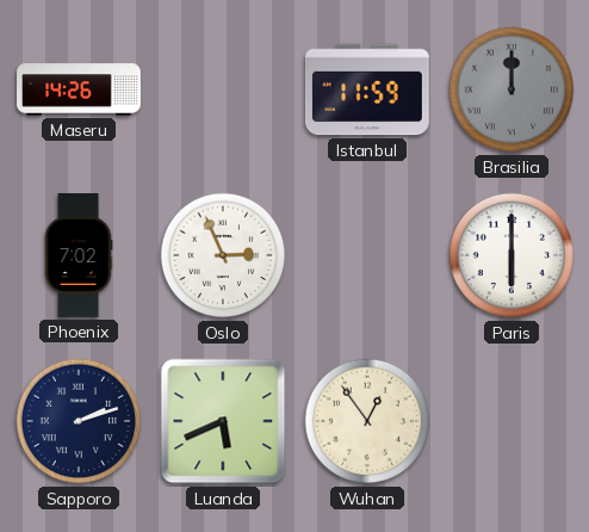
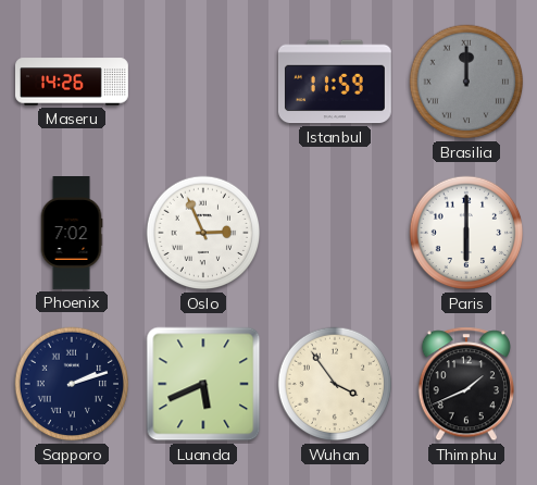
Wuhan: 12:54 -> 3:54 (335, 384)
Thimphu: none -> 1:41 (466, 384)
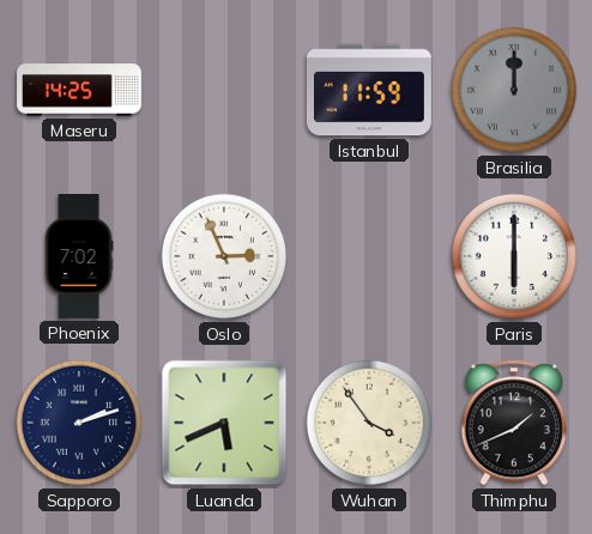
Maseru: 14:26 -> 14:25 (80, 90)
